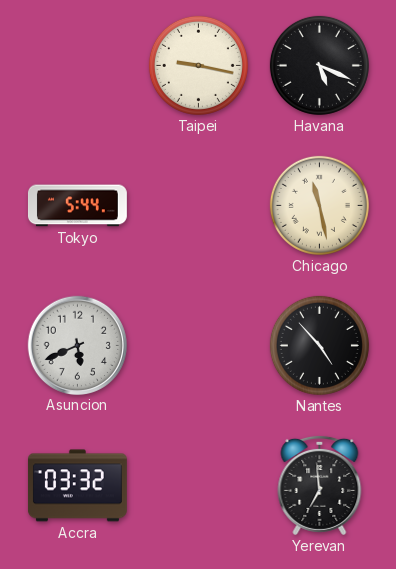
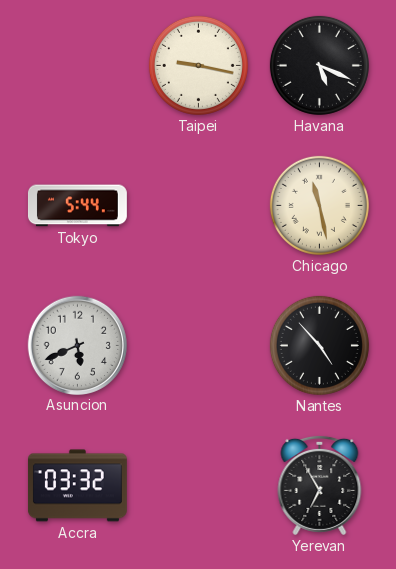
Yerevan: 6:59 -> 6:55 (320, 485)
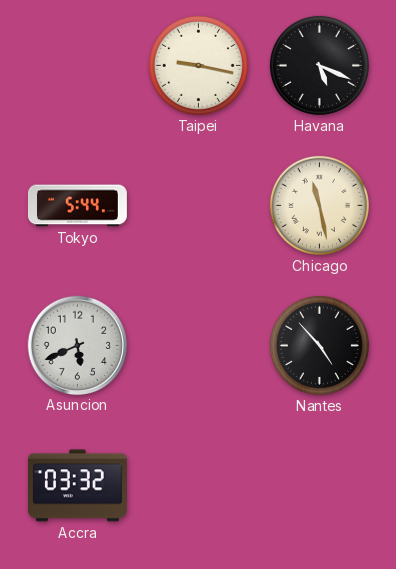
Yerevan: 6:55 -> none (320, 485)
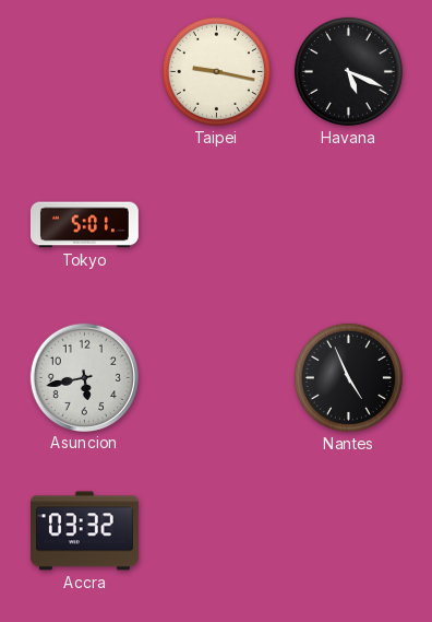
Tokyo: 5:44 -> 5:01 (84, 225)
Chicago: 11:28 -> none (319, 205)
Asuncion: 5:41 -> 5:43 (84, 377)
Nantes: 4:53 -> 4:56 (348, 377)
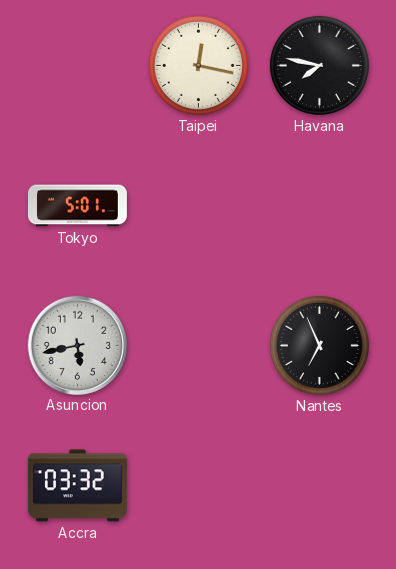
Taipei: 9:17 -> 12:17 (198, 65)
Havana: 5:19 -> 7:47 (319, 65)
Nantes: 4:56 -> 6:56 (319, 345)
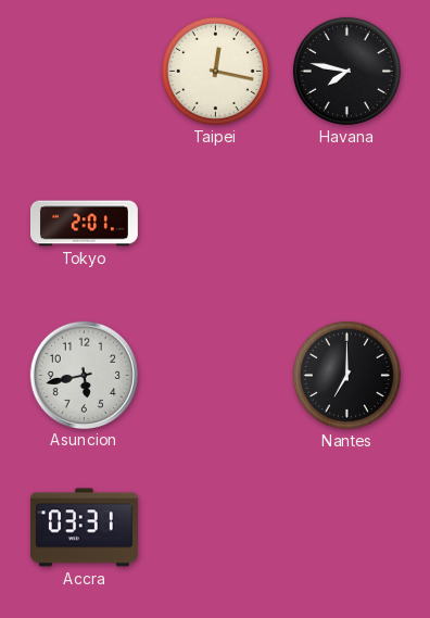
Tokyo: 5:01 -> 2:01 (84, 224)
Nantes: 6:56 -> 7:00 (346, 375)
Accra: 03:32 -> 03:31 (84, 528)
